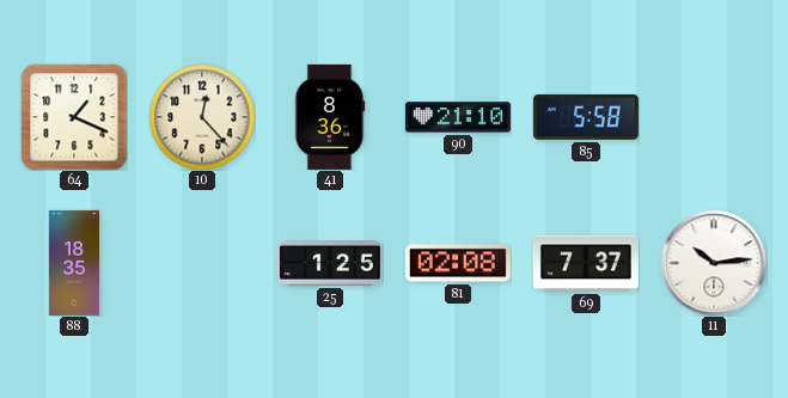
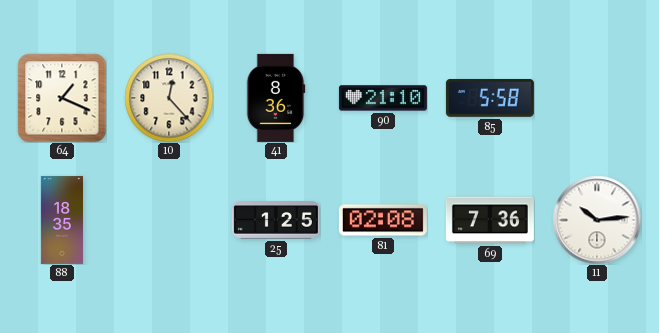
69: 7:37 -> 7:36 (490, 220)
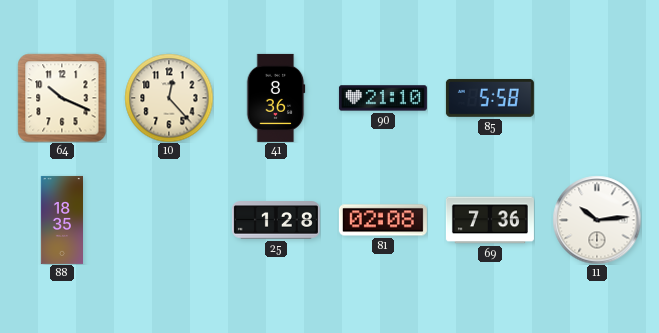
64: 1:19 -> 10:19 (62, 98)
25: 1:25 -> 1:28 (276, 220)
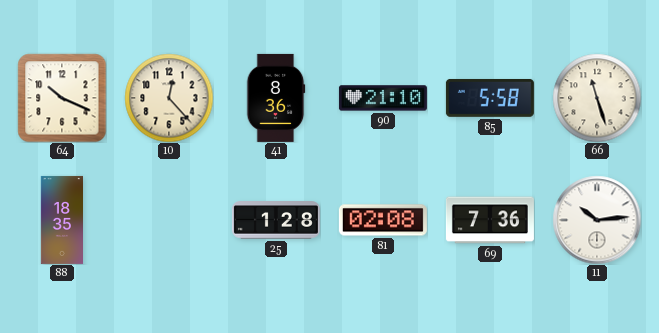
66: none -> 11:27 (597, 98)
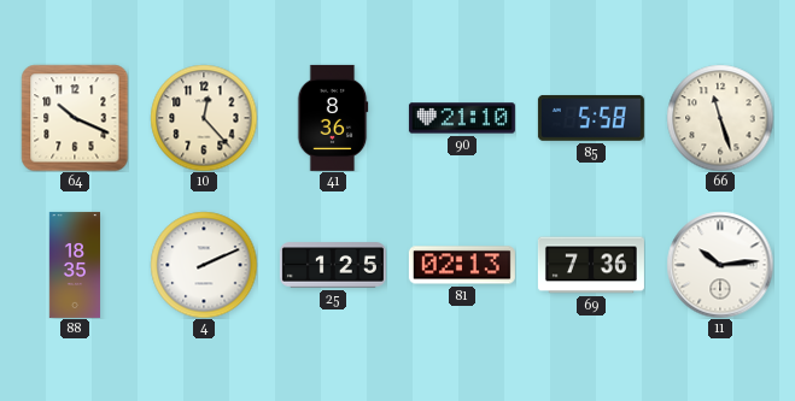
4: none -> 2:11 (204, 265)
25: 1:28 -> 1:25 (333, 265)
81: 02:08 -> 02:13 (462, 265)
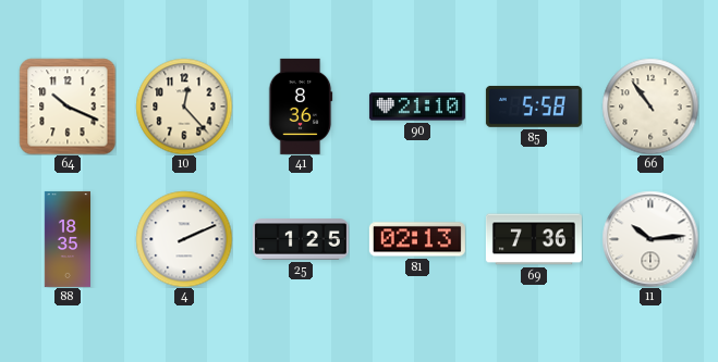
66: 11:27 -> 10:54 (650, 107)
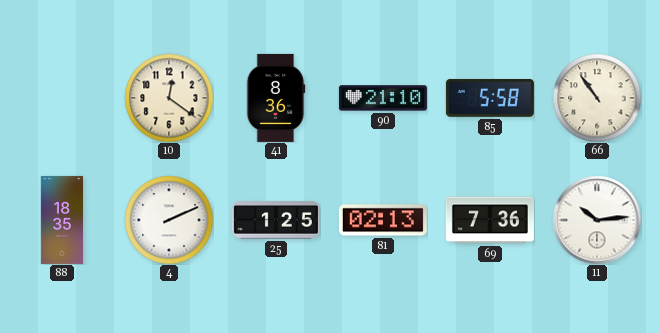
64: 10:19 -> none (68, 107)
10: 12:23 -> 12:21 (169, 98)
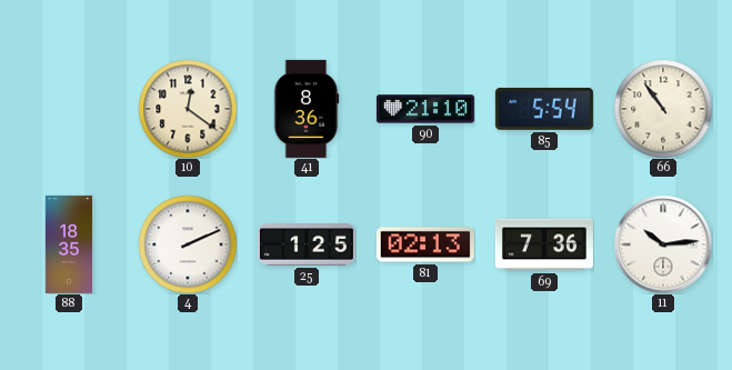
85: 5:58 -> 5:54 (544, 109)
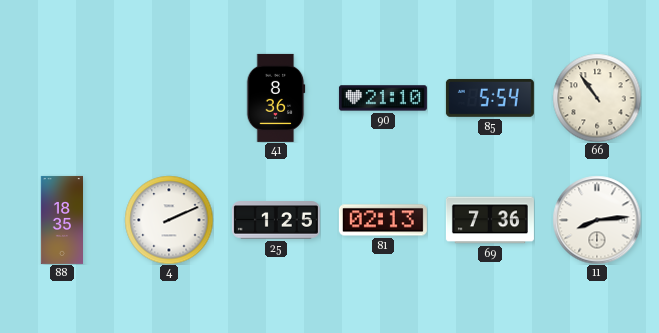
10: 12:21 -> none (188, 109)
11: 10:14 -> 8:14 (597, 220)
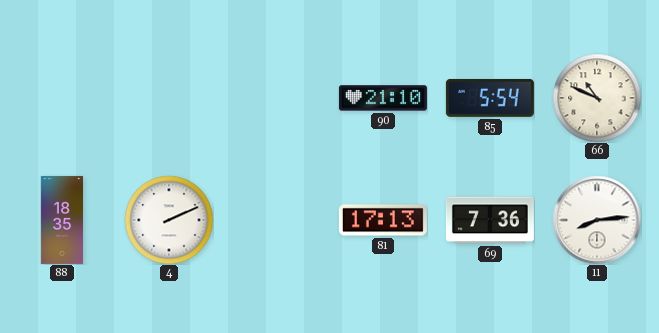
41: 8:36 -> none (276, 98)
66: 10:54 -> 10:49 (597, 98)
25: 1:25 -> none (276, 220)
81: 02:13 -> 17:13 (383, 220)
